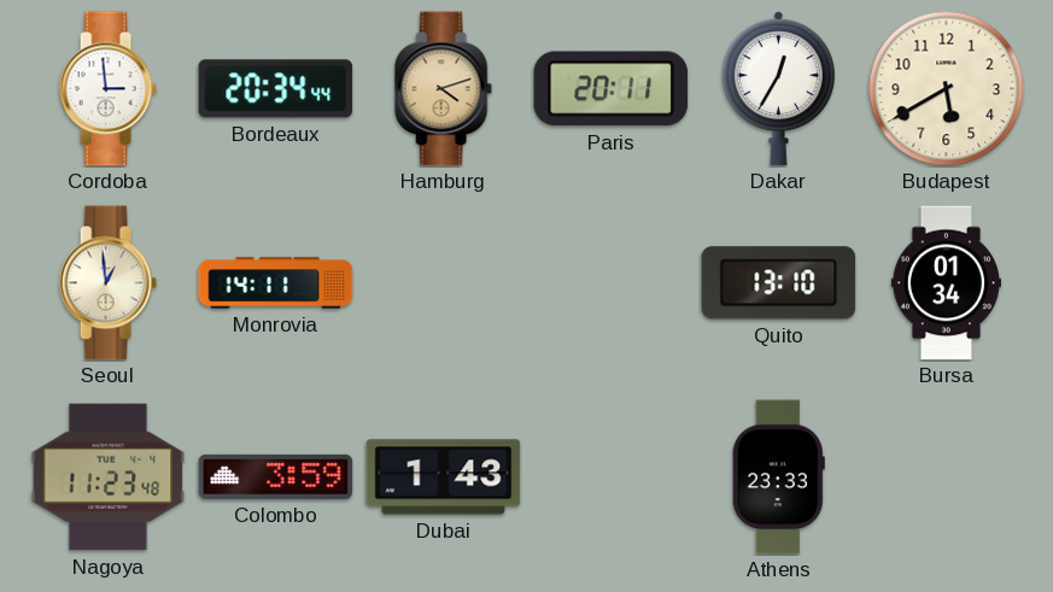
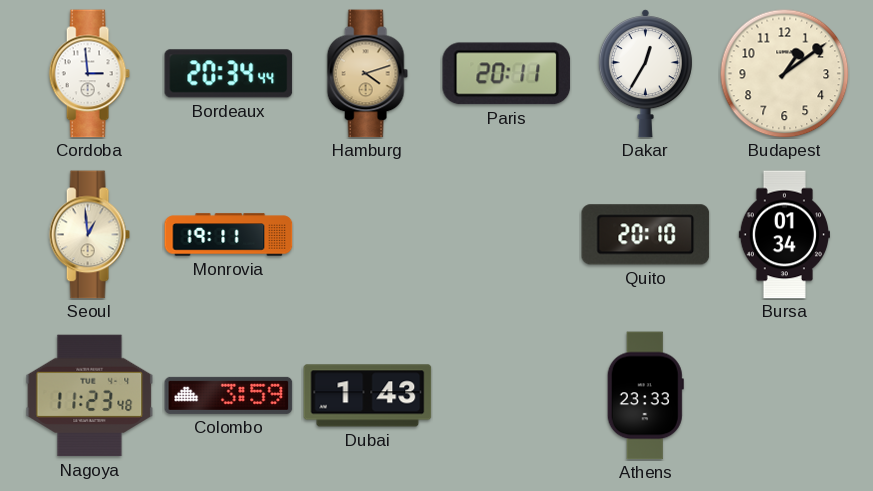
Budapest: 5:40 -> 1:09 (784, 73)
Monrovia: 14:11 -> 19:11 (229, 235)
Quito: 13:10 -> 20:10 (646, 235)
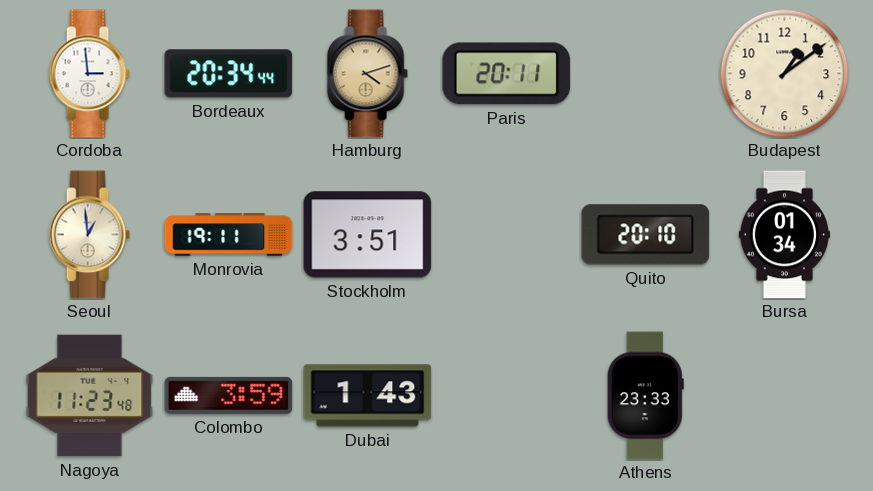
Dakar: 12:35 -> none (645, 74)
Stockholm: none -> 3:51 (368, 235)
